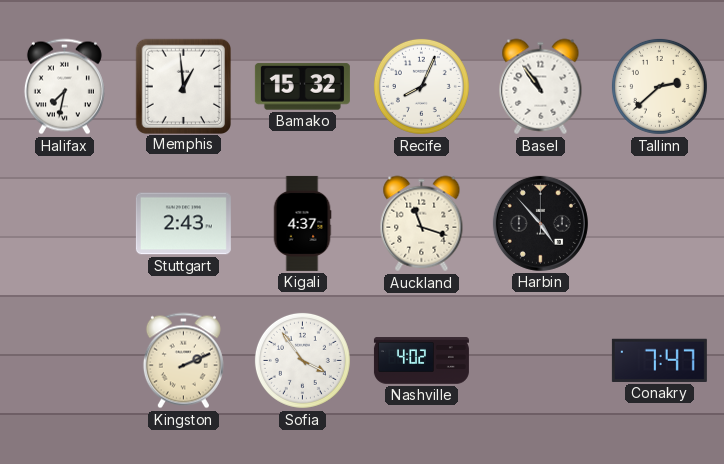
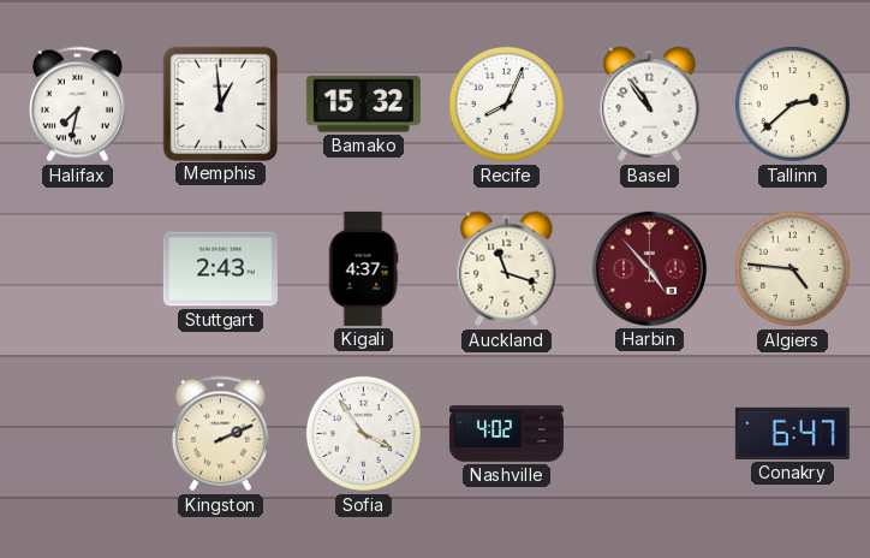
Harbin dial: black -> burgundy (649, 268)
Algiers: none -> 4:46 (792, 268)
Conakry: 7:47 -> 6:47 (792, 433)
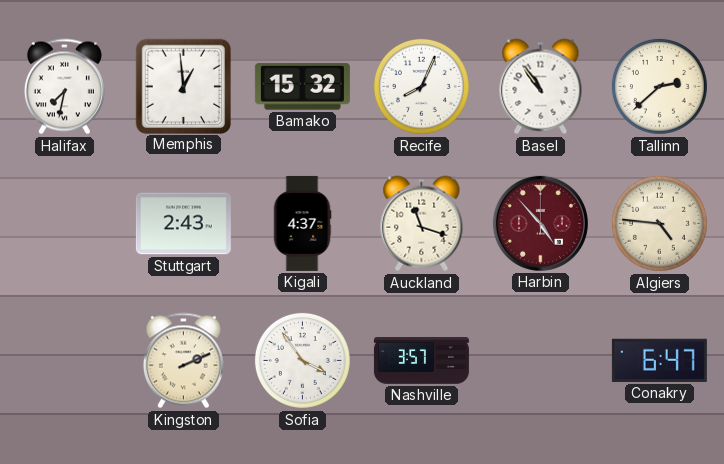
Nashville: 4:02 -> 3:57 (421, 361)
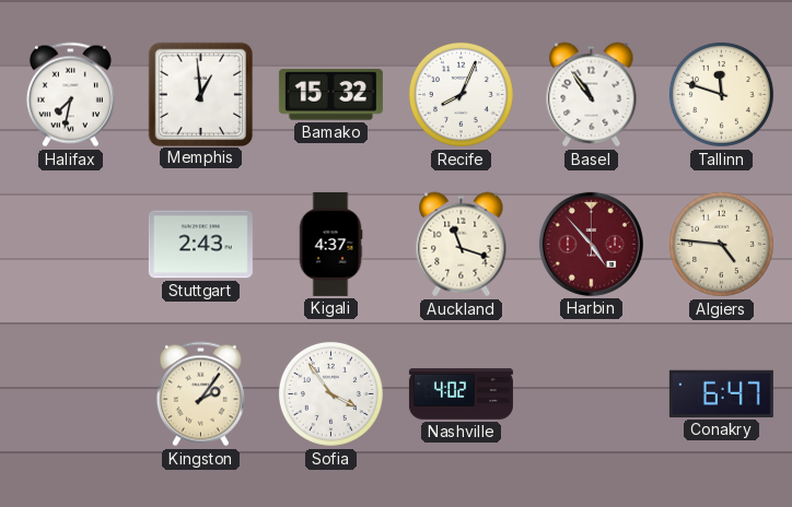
Tallinn: 2:38 -> 11:48 (721, 94)
Kingston: 2:11 -> 2:06 (200, 394)
Nashville: 3:57 -> 4:02 (461, 394)
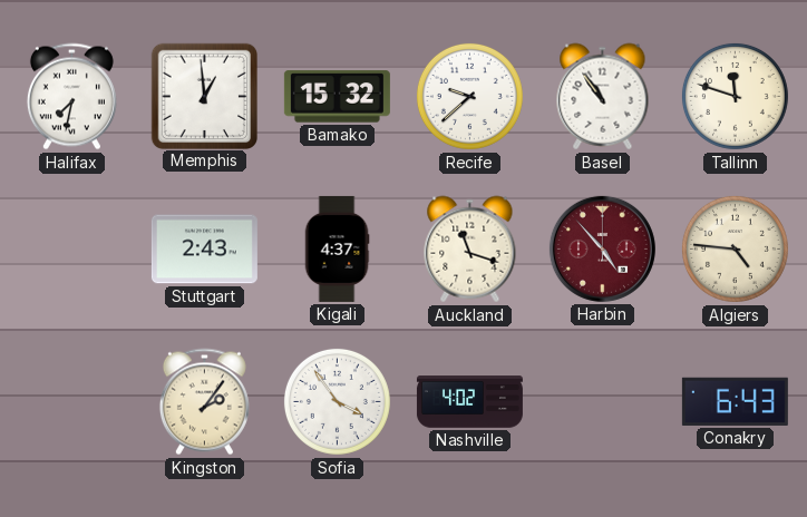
Recife: 8:04 -> 9:38 (469, 96)
Conakry: 6:47 -> 6:43 (735, 401)
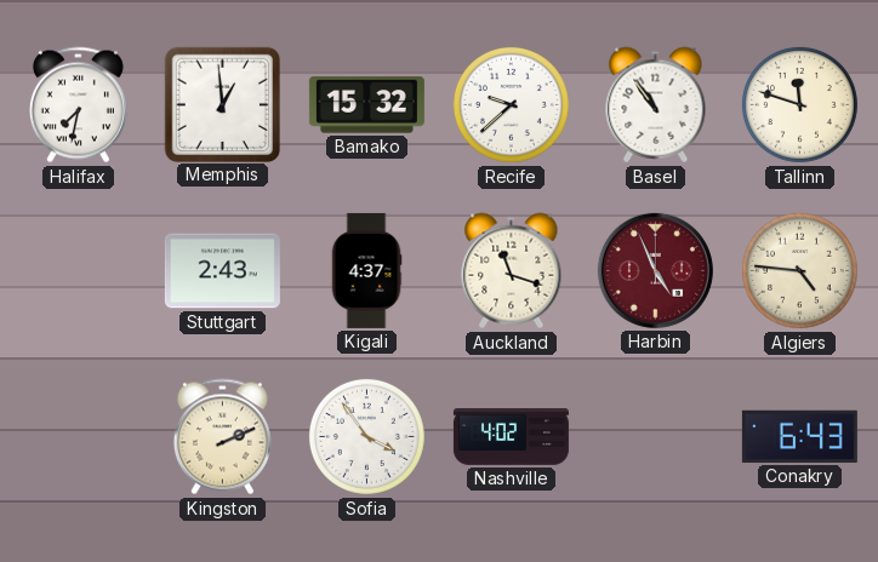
Harbin: 4:53 -> 4:56 (655, 270)
Kingston: 2:06 -> 2:11 (222, 437)
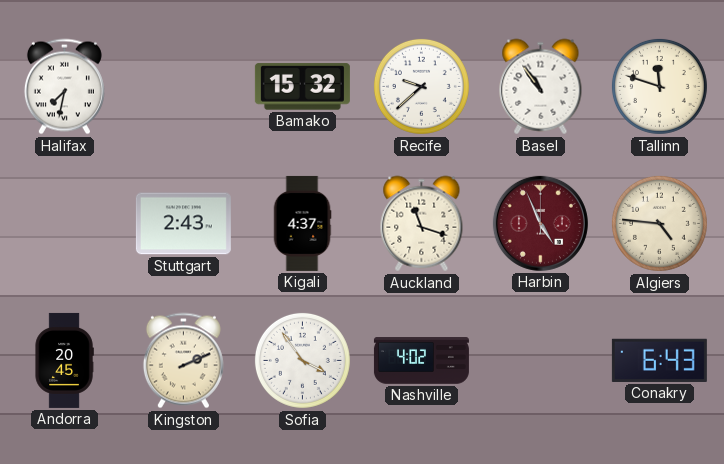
Memphis: 12:59 -> none (222, 104)
Andorra: none -> 20:45 (64, 360)
